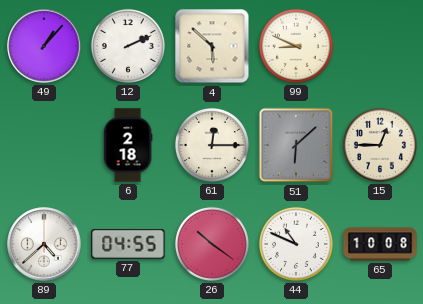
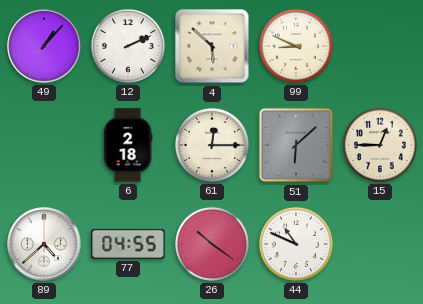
65: 10:08 -> none (380, 244)
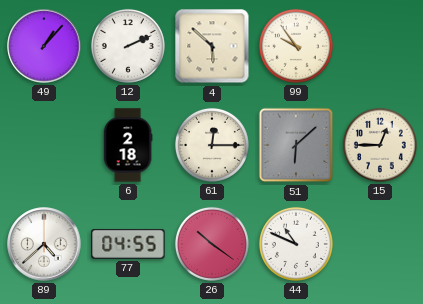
99: 8:49 -> 9:54 (296, 46)
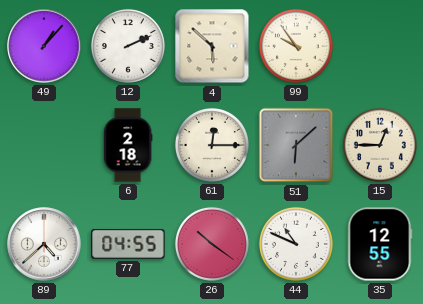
35: none -> 12:55 (380, 244)
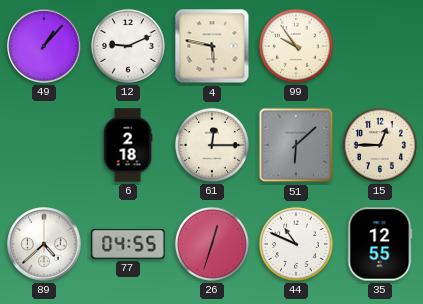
12: 2:11 -> 9:11 (128, 46)
4: 5:52 -> 5:47 (212, 46)
26: 10:21 -> 12:33 (212, 244)
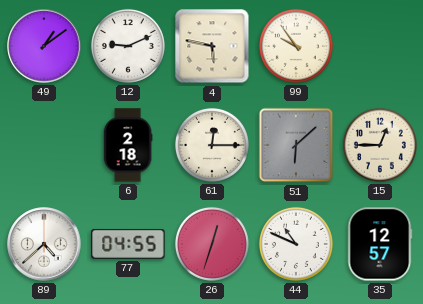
49: 1:07 -> 1:09 (44, 46)
35: 12:55 -> 12:57 (380, 244)
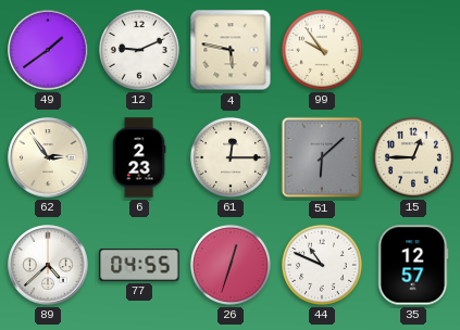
49: 1:09 -> 1:39 (48, 50)
62: none -> 2:54 (48, 157)
6: 2:18 -> 2:23 (139, 157)
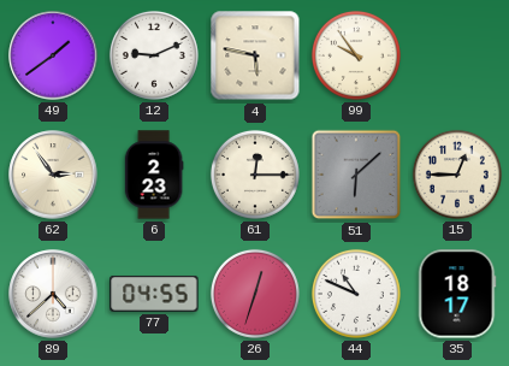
35: 12:57 -> 18:17 (457, 294)
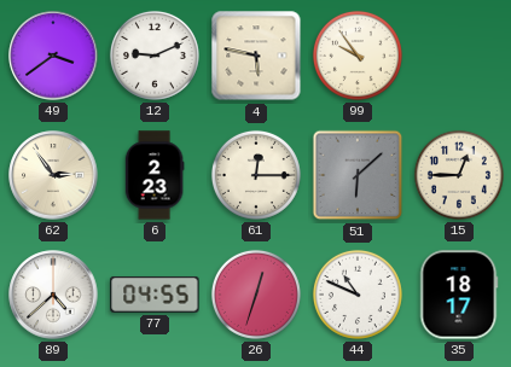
49: 1:39 -> 3:39 (53, 56)
